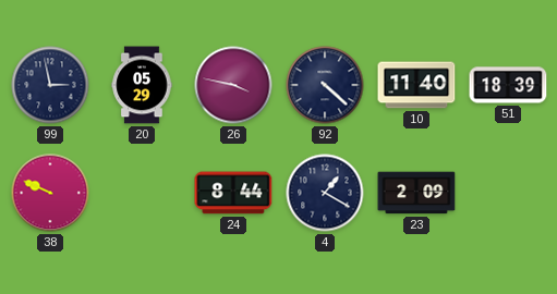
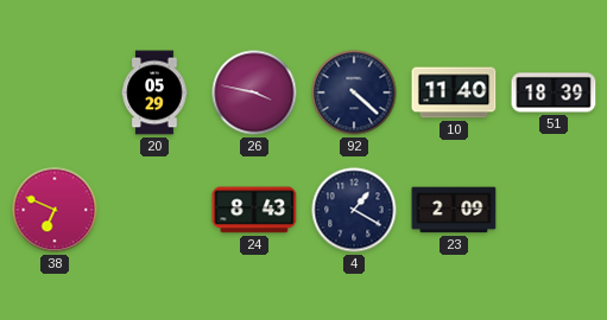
99: 2:58 -> none (50, 85)
38: 9:49 -> 6:49 (55, 210)
24: 8:44 -> 8:43 (254, 210)
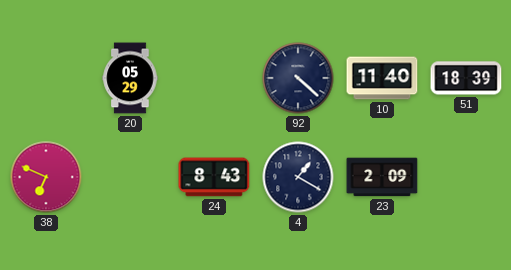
26: 3:47 -> none (254, 92)
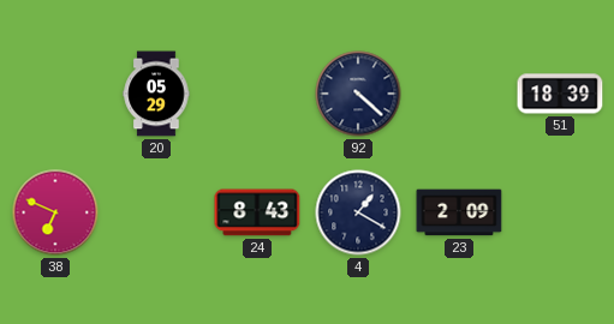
10: 11:40 -> none (382, 78)
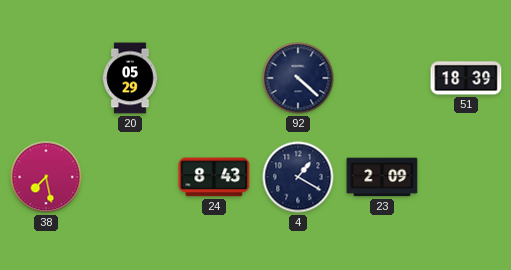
38: 6:49 -> 7:28 (46, 177)
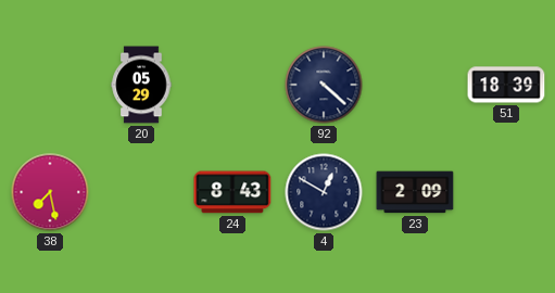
4: 1:20 -> 12:50 (324, 192)
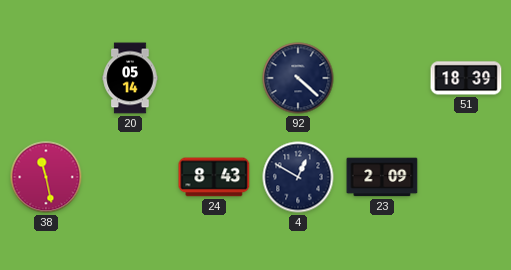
20: 05:29 -> 05:14 (130, 78)
38: 7:28 -> 11:28 (46, 177)
